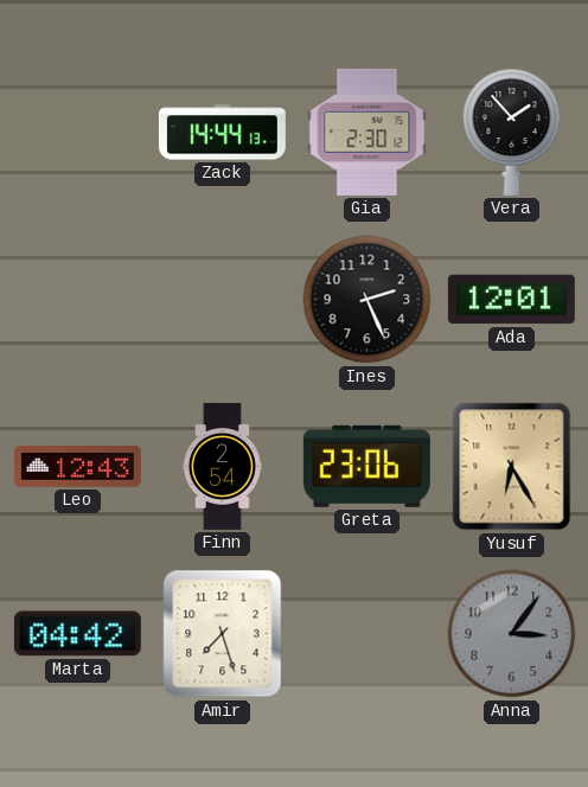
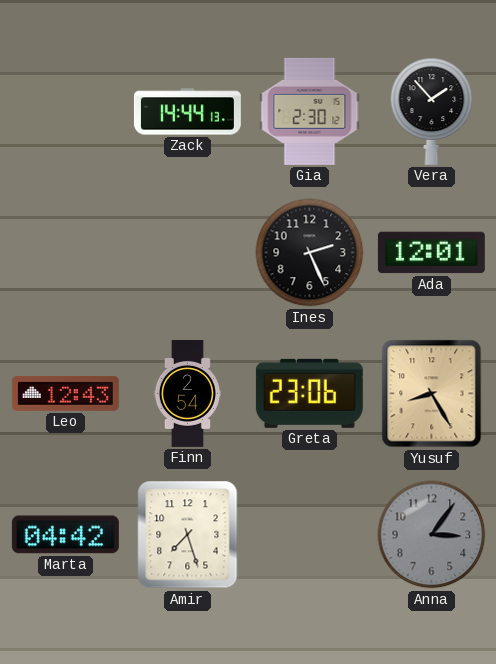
Yusuf: 6:25 -> 8:25 (432, 394)
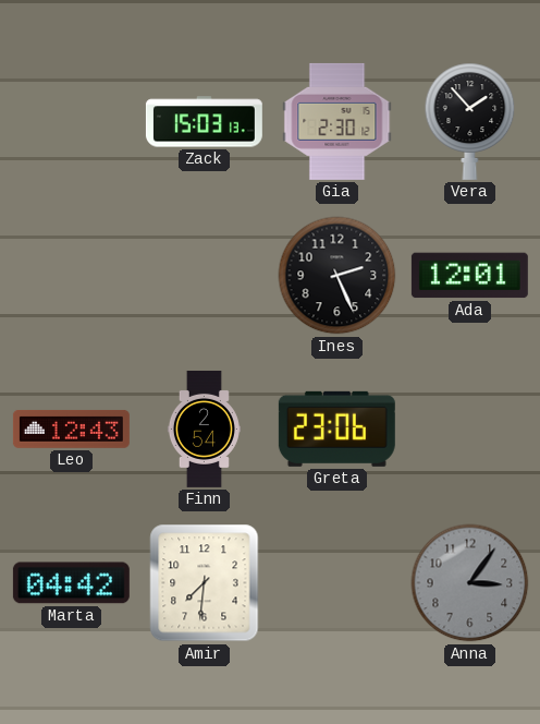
Zack: 14:44 -> 15:03 (204, 122)
Yusuf: 8:25 -> none (432, 394)
Amir: 7:27 -> 7:31 (205, 583)
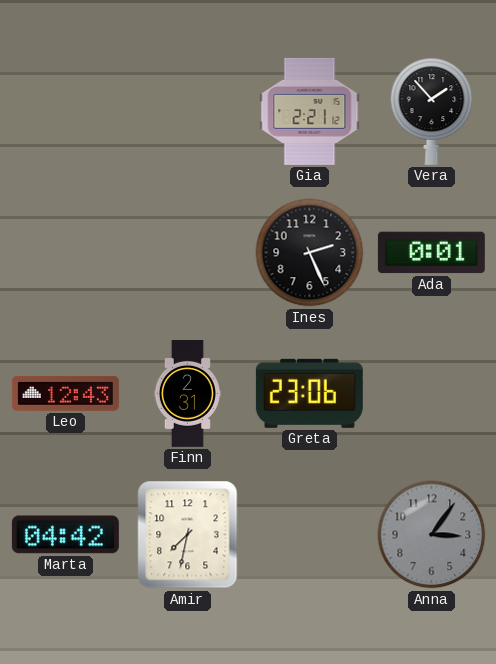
Zack: 15:03 -> none (204, 122)
Gia: 2:30 -> 2:21 (310, 111)
Ada: 12:01 -> 0:01 (431, 253)
Finn: 2:54 -> 2:31 (187, 393)
Amir: 7:31 -> 7:32 (188, 535)
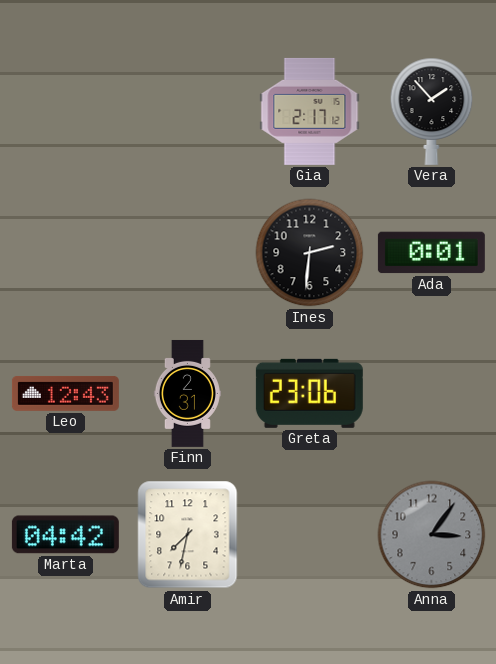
Gia: 2:21 -> 2:17 (310, 111)
Ines: 2:26 -> 2:31 (310, 253)
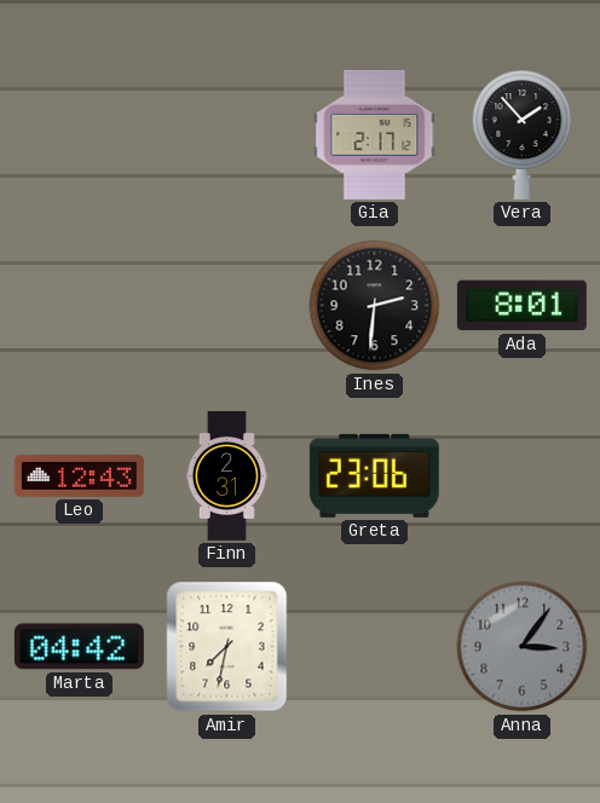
Ada: 0:01 -> 8:01 (521, 306)
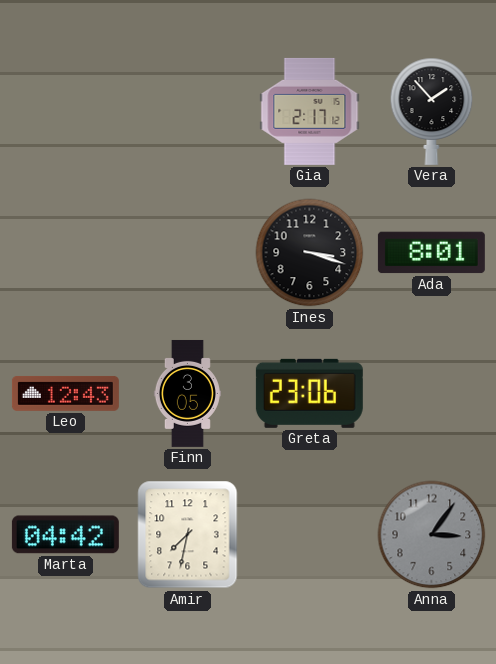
Ines: 2:31 -> 3:18 (310, 253)
Finn: 2:31 -> 3:05 (187, 393)
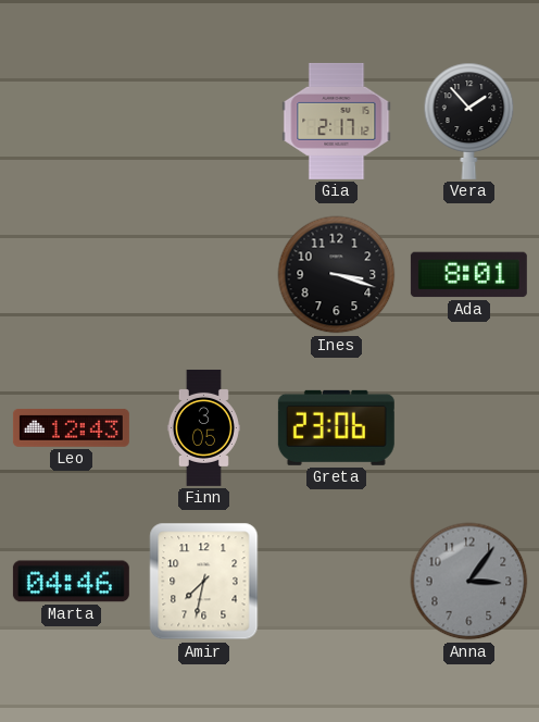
Marta: 04:42 -> 04:46 (71, 582)
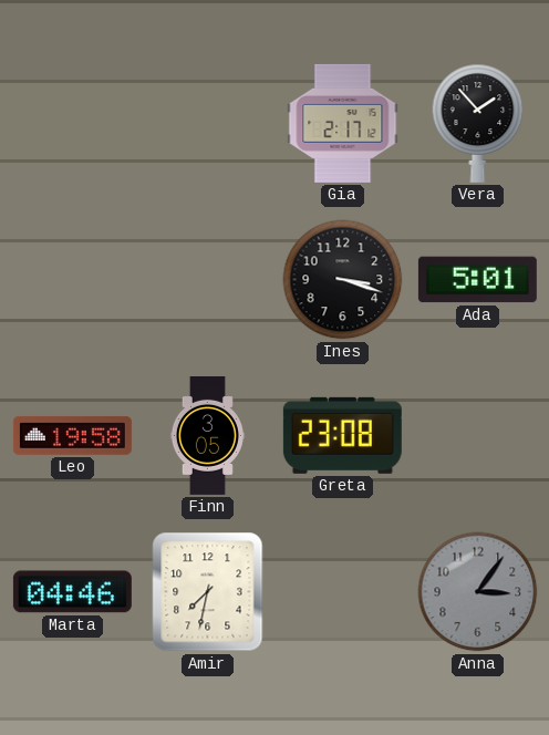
Ada: 8:01 -> 5:01 (477, 280)
Leo: 12:43 -> 19:58 (72, 435)
Greta: 23:06 -> 23:08 (342, 435)
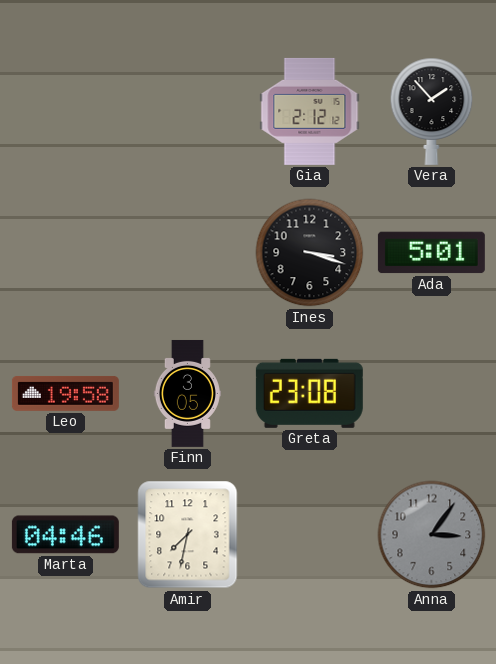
Gia: 2:17 -> 2:12 (310, 111)
